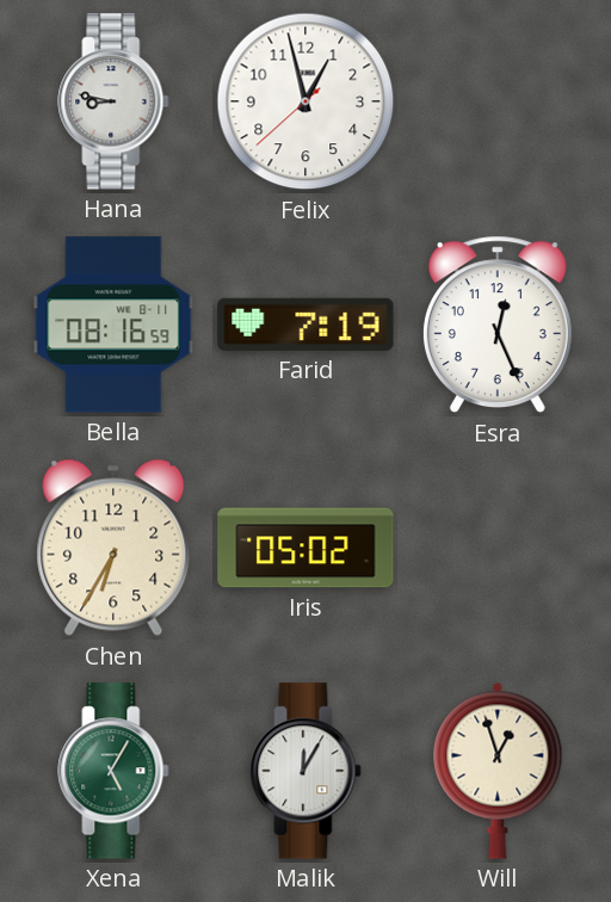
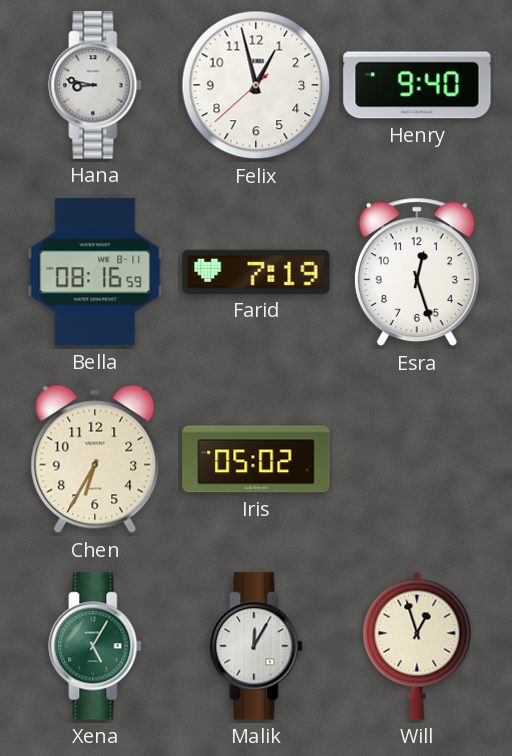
Henry: none -> 9:40 (417, 85)
Esra: 12:26 -> 12:27 (417, 272)
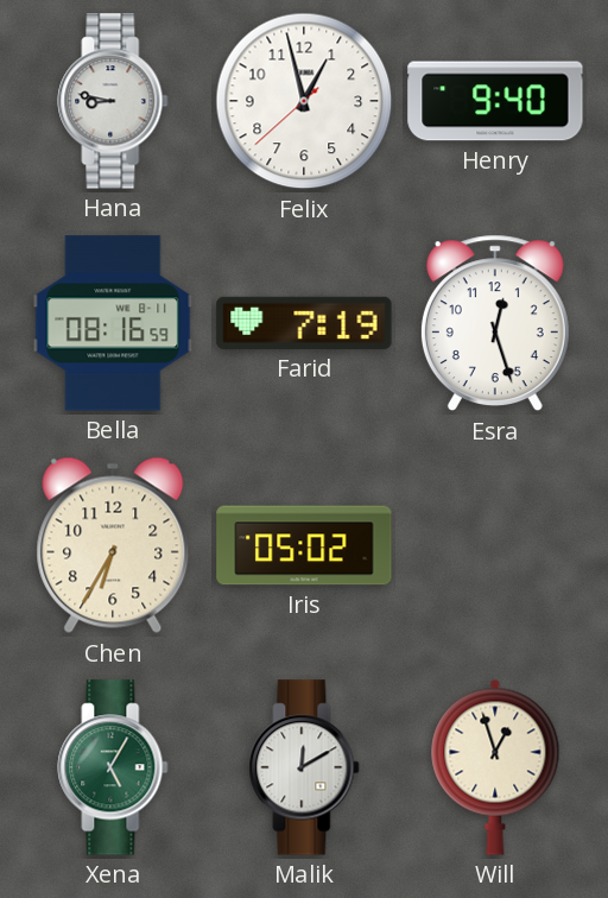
Malik: 12:05 -> 12:10 (304, 767)
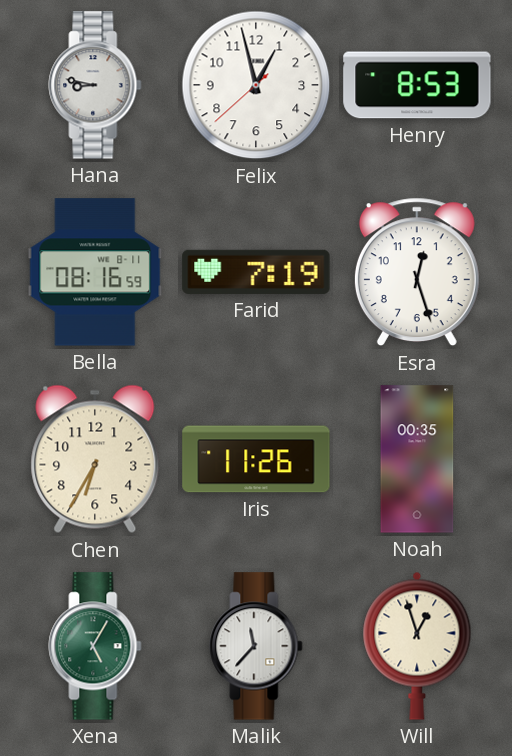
Henry: 9:40 -> 8:53 (417, 85)
Iris: 05:02 -> 11:26 (256, 459)
Noah: none -> 00:35 (417, 459)
Malik: 12:10 -> 11:37 (256, 646)
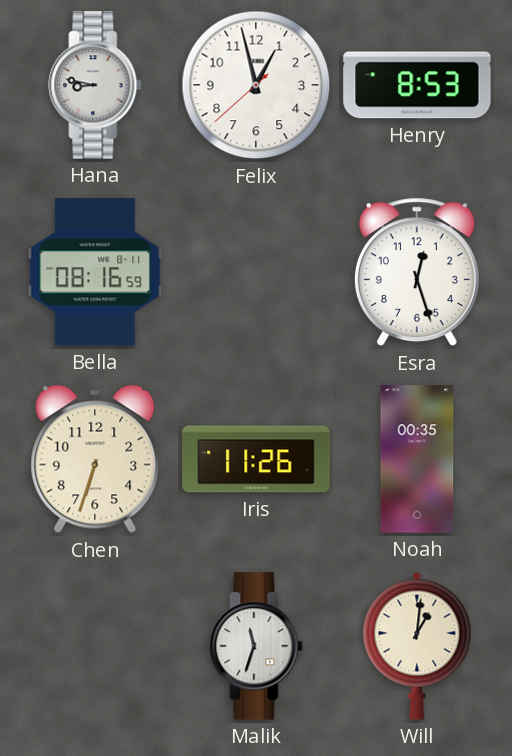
Farid: 7:19 -> none (256, 272)
Chen: 6:35 -> 6:33 (95, 459)
Xena: 5:05 -> none (95, 646)
Malik: 11:37 -> 11:33 (256, 646)
Will: 12:57 -> 1:01 (417, 646)
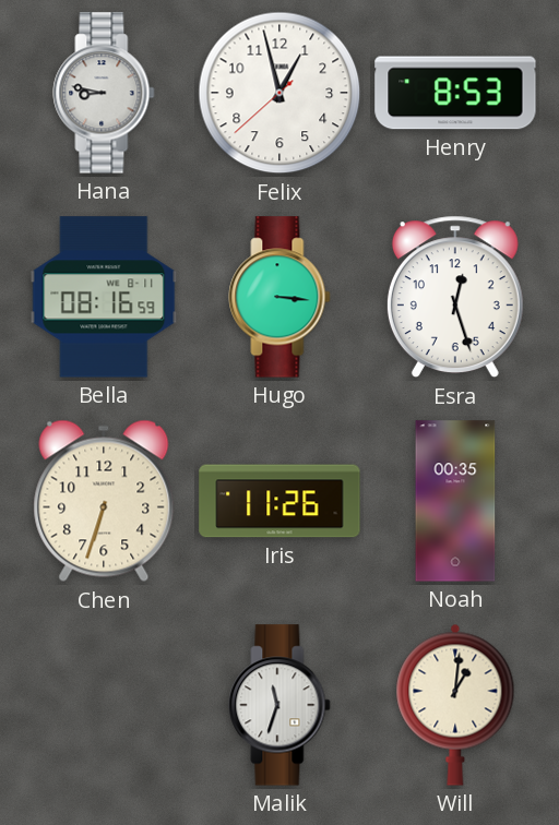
Hugo: none -> 3:16 (279, 297)
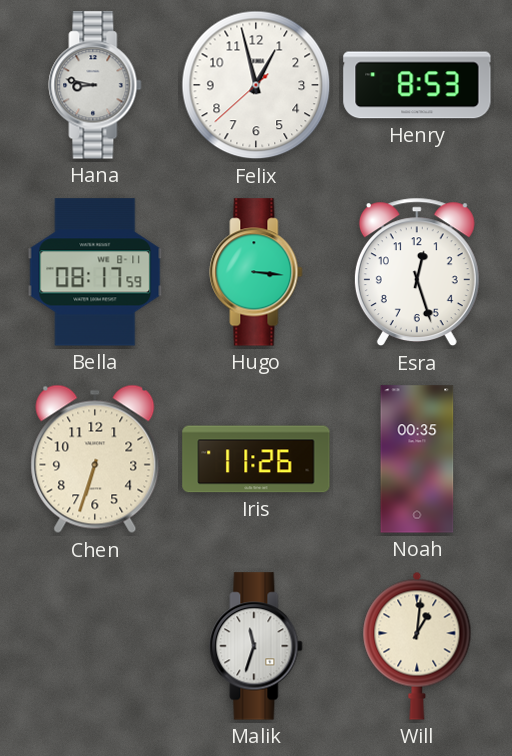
Bella: 08:16 -> 08:17 (95, 272)
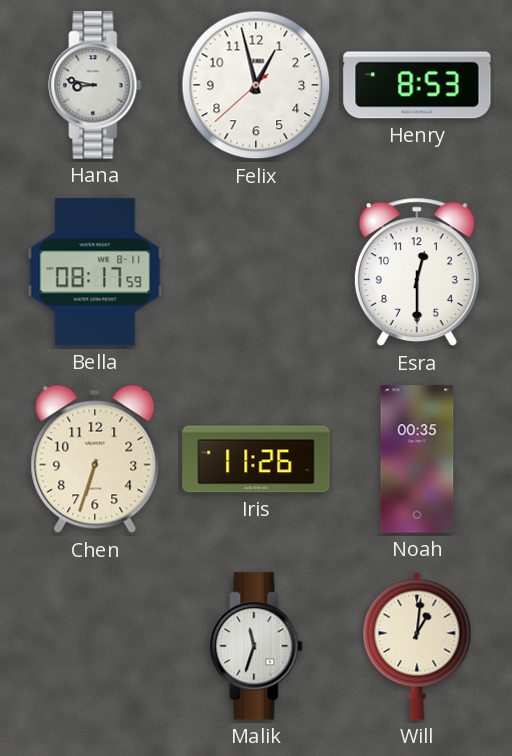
Hugo: 3:16 -> none (256, 272)
Esra: 12:27 -> 12:30 (417, 272)
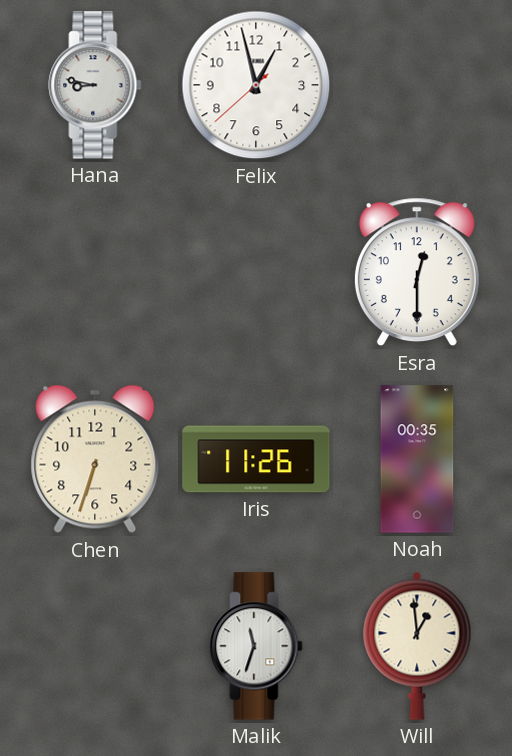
Henry: 8:53 -> none (417, 85)
Bella: 08:17 -> none (95, 272)
Will: 1:01 -> 12:59 (417, 646)
